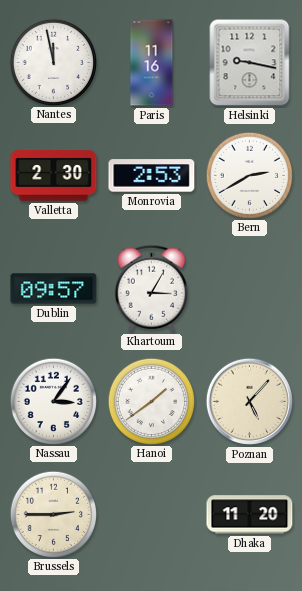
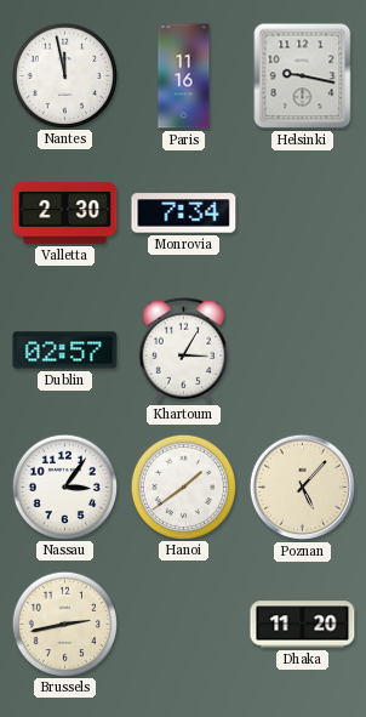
Monrovia: 2:53 -> 7:34 (184, 214)
Bern: 2:40 -> none (249, 175)
Dublin: 09:57 -> 02:57 (65, 351)
Brussels: 2:45 -> 2:43 (64, 624)
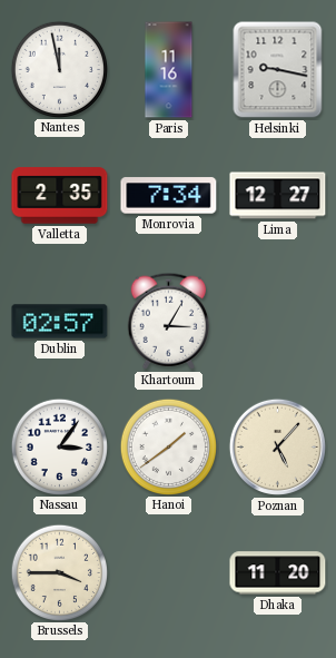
Valletta: 2:30 -> 2:35 (60, 196)
Lima: none -> 12:27 (278, 196)
Brussels: 2:43 -> 3:45 (59, 572)
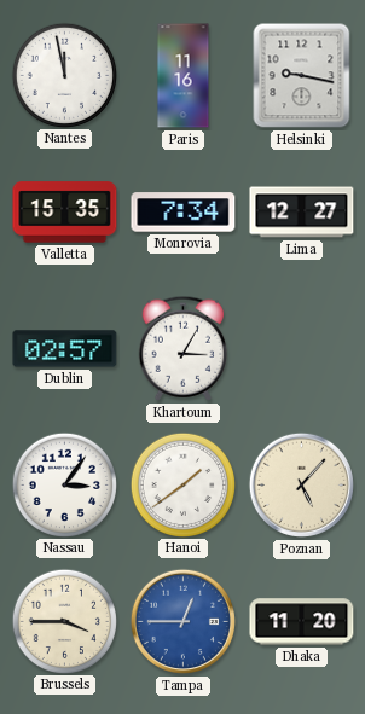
Valletta: 2:35 -> 15:35 (65, 213)
Tampa: none -> 12:45 (182, 621)
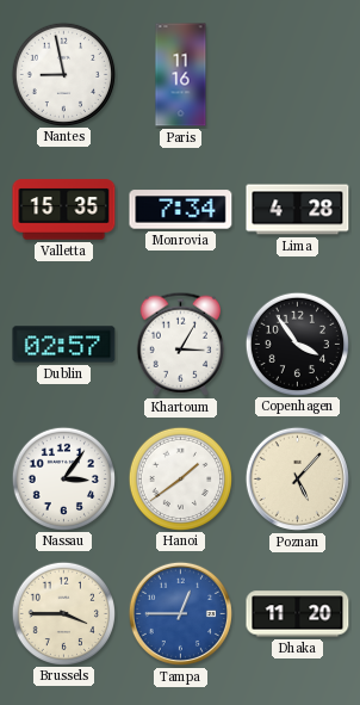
Nantes: 11:58 -> 8:58 (63, 74)
Helsinki: 9:17 -> none (302, 76)
Lima: 12:27 -> 4:28 (298, 210)
Copenhagen: none -> 3:54 (297, 344)
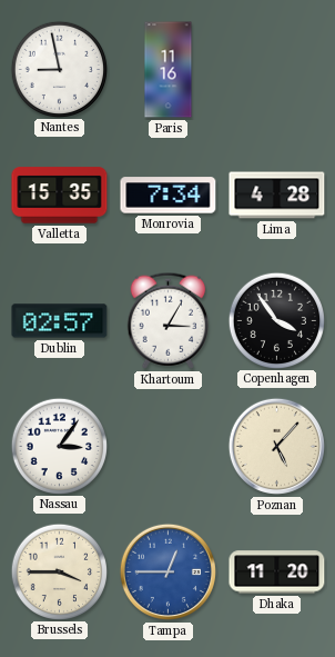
Hanoi: 1:39 -> none (180, 478)
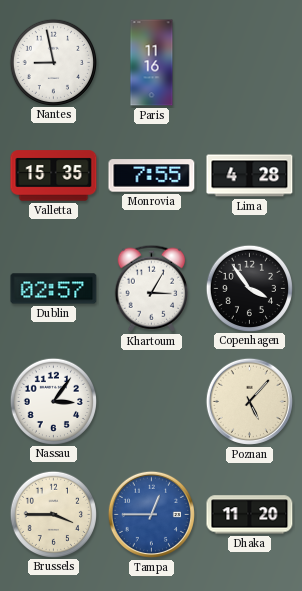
Monrovia: 7:34 -> 7:55 (152, 176)
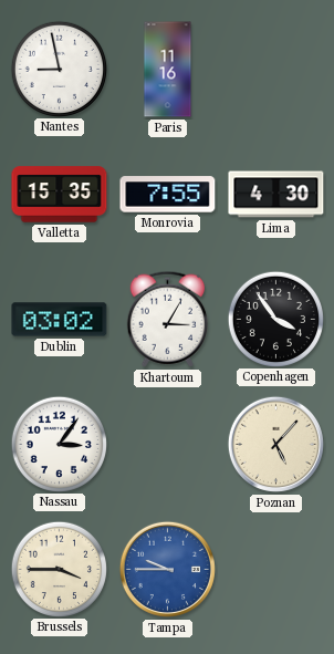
Lima: 4:28 -> 4:30 (276, 195)
Dublin: 02:57 -> 03:02 (60, 320)
Tampa: 12:45 -> 9:45 (167, 569)
Dhaka: 11:20 -> none (250, 515)
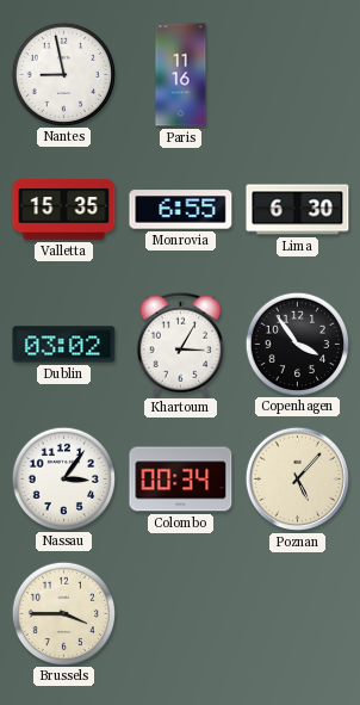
Monrovia: 7:55 -> 6:55 (181, 210)
Lima: 4:30 -> 6:30 (298, 210)
Colombo: none -> 00:34 (181, 480)
Tampa: 9:45 -> none (167, 569)
